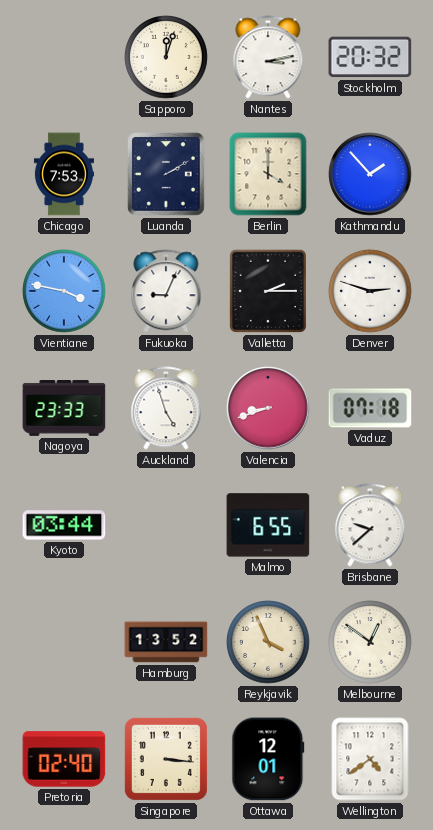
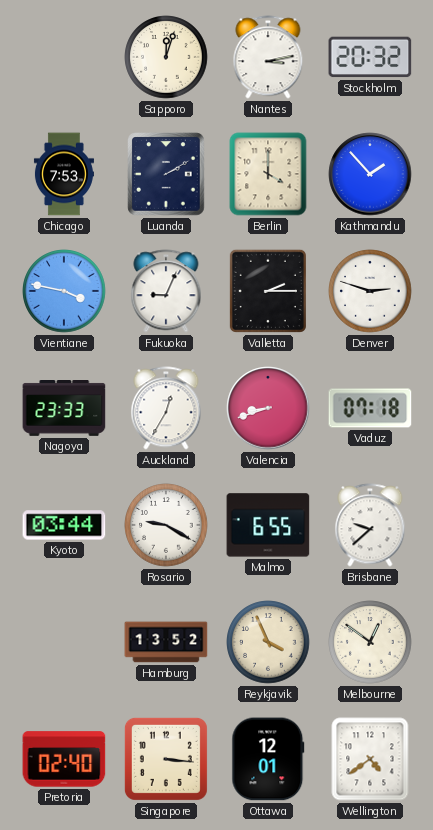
Auckland: 4:57 -> 12:35 (166, 408)
Rosario: none -> 9:20 (166, 525)
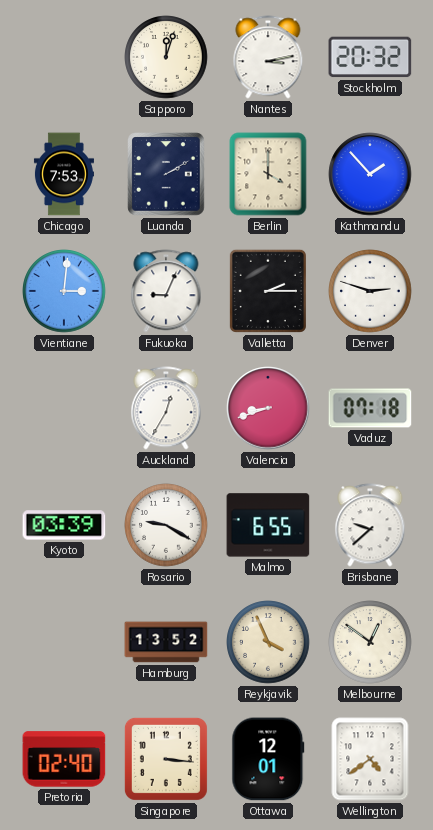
Vientiane: 3:47 -> 3:01 (64, 291)
Nagoya: 23:33 -> none (64, 409)
Kyoto: 03:44 -> 03:39 (64, 525)
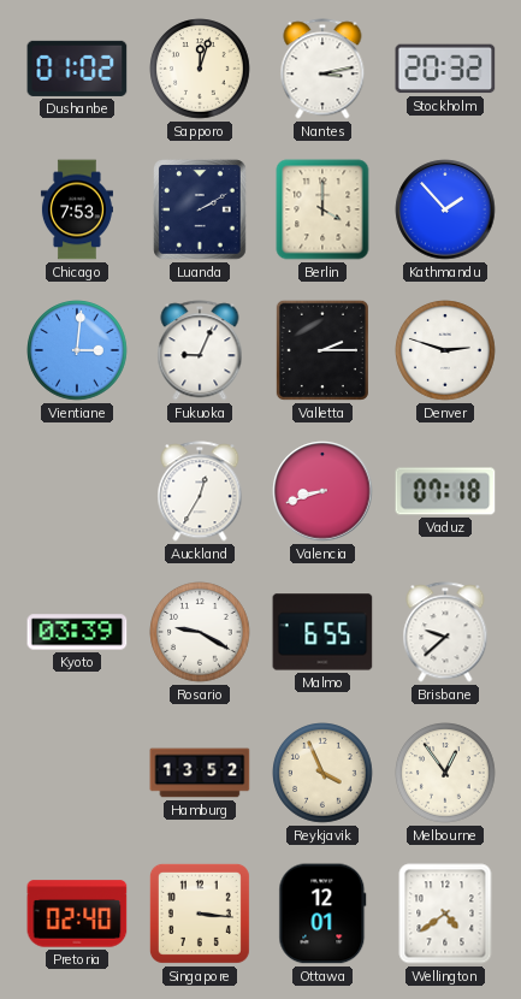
Dushanbe: none -> 01:02 (77, 69)
Melbourne: 12:51 -> 12:54 (445, 773)
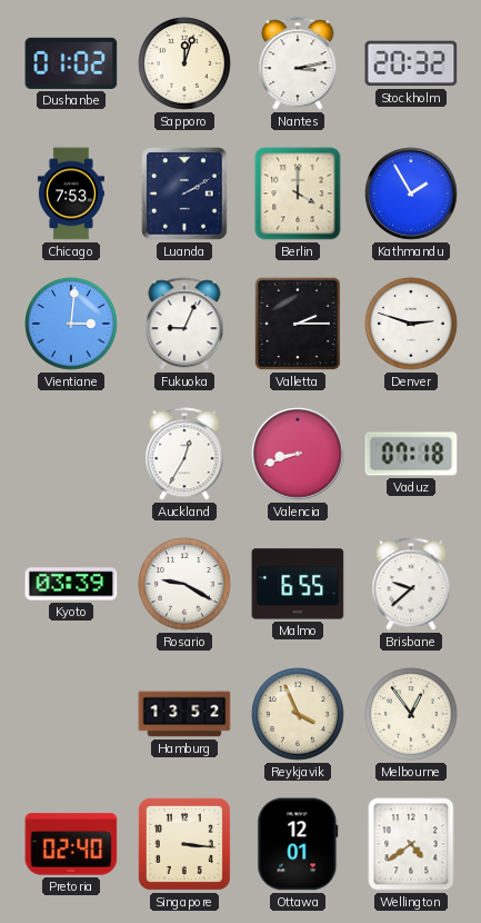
Kathmandu: 1:53 -> 1:55 (411, 193)
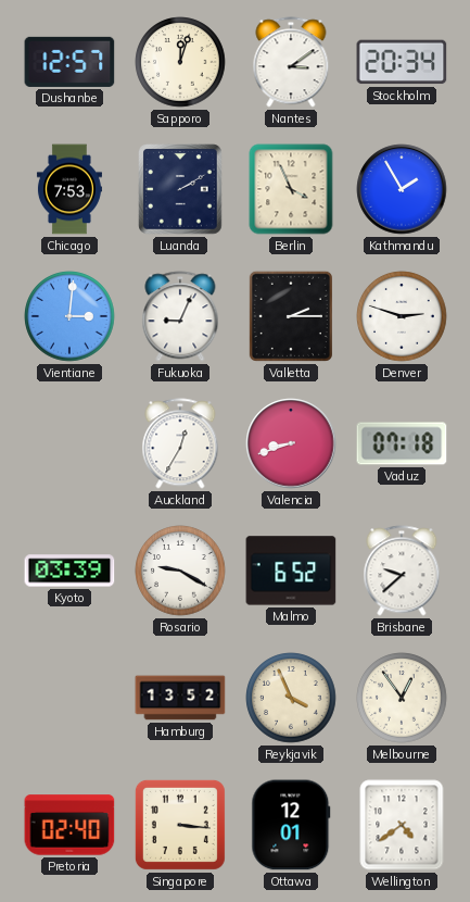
Dushanbe: 01:02 -> 12:57 (69, 62)
Nantes: 3:13 -> 3:09 (291, 62)
Stockholm: 20:32 -> 20:34 (402, 62)
Berlin: 4:00 -> 3:56 (291, 189)
Malmo: 6:55 -> 6:52 (291, 571)
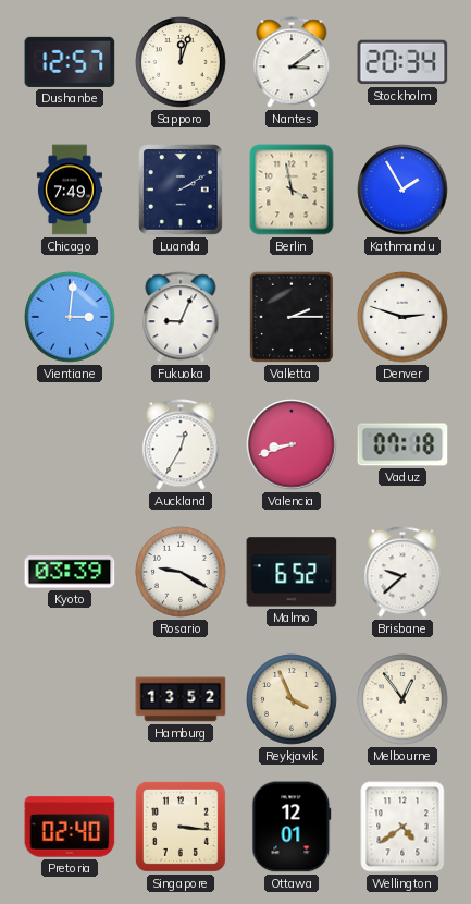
Chicago: 7:53 -> 7:49 (70, 190)
Berlin: 3:56 -> 3:58 (292, 190)
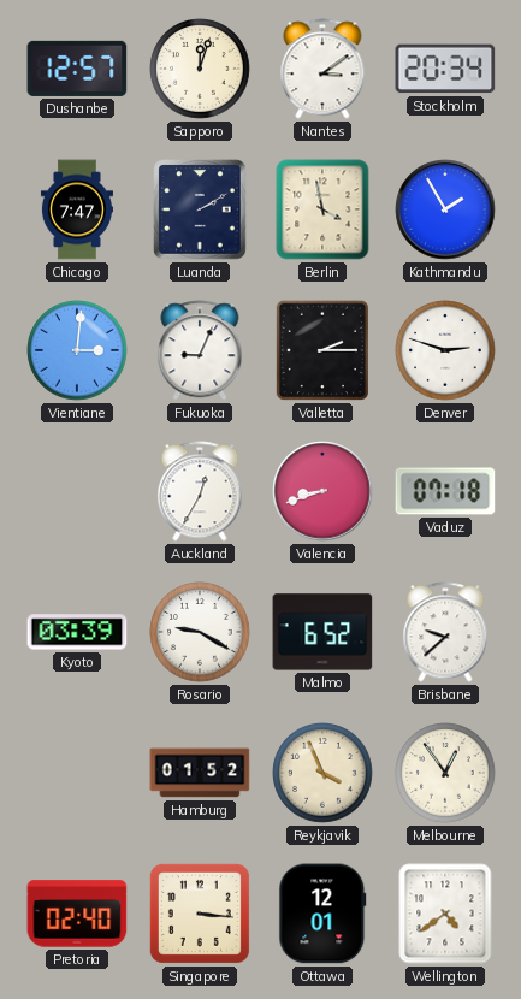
Chicago: 7:49 -> 7:47 (77, 209)
Hamburg: 13:52 -> 01:52 (200, 773)
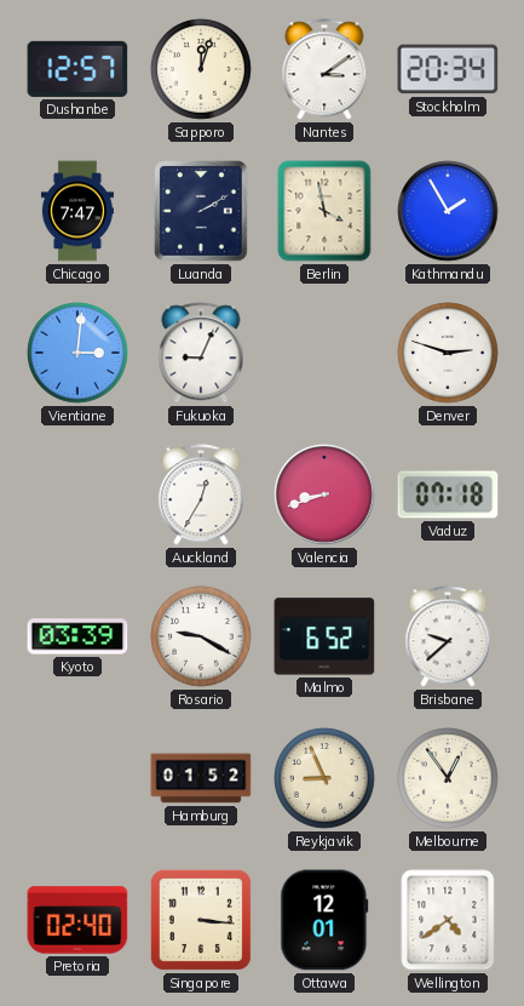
Valletta: 2:15 -> none (322, 350)
Reykjavik: 3:56 -> 8:56 (324, 778)
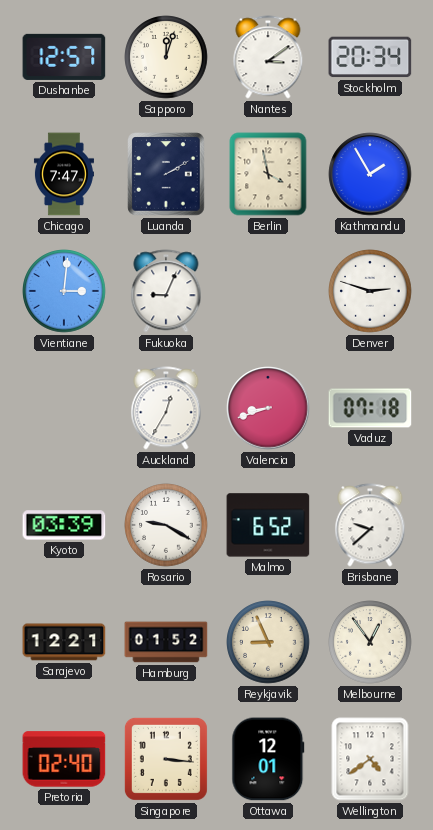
Sarajevo: none -> 12:21 (64, 642)
